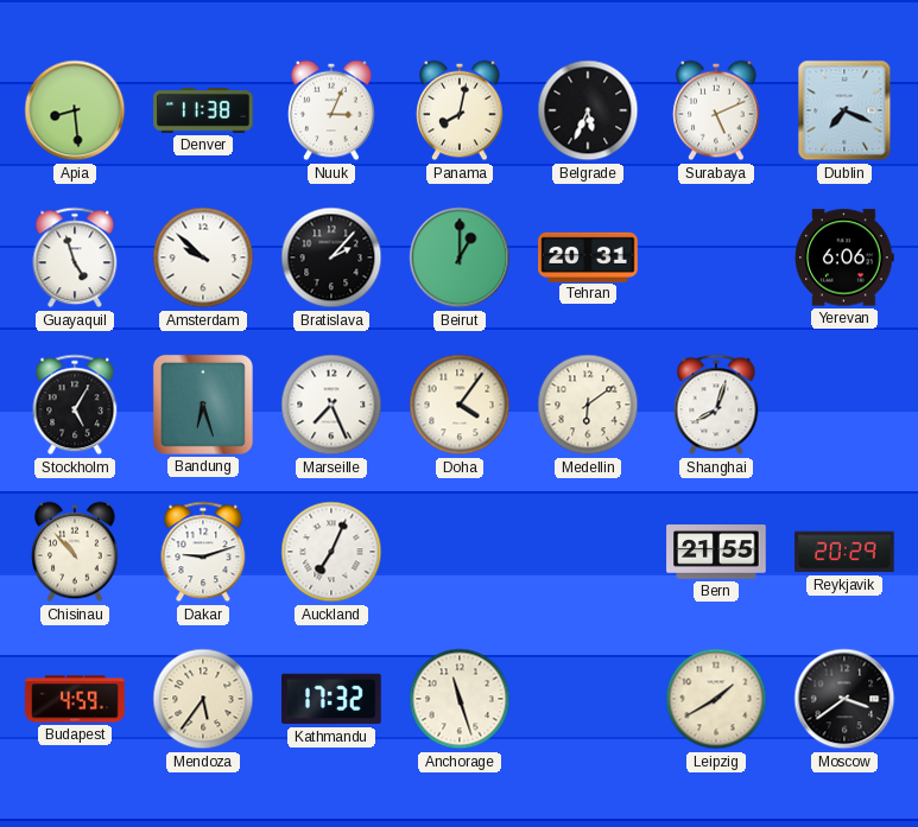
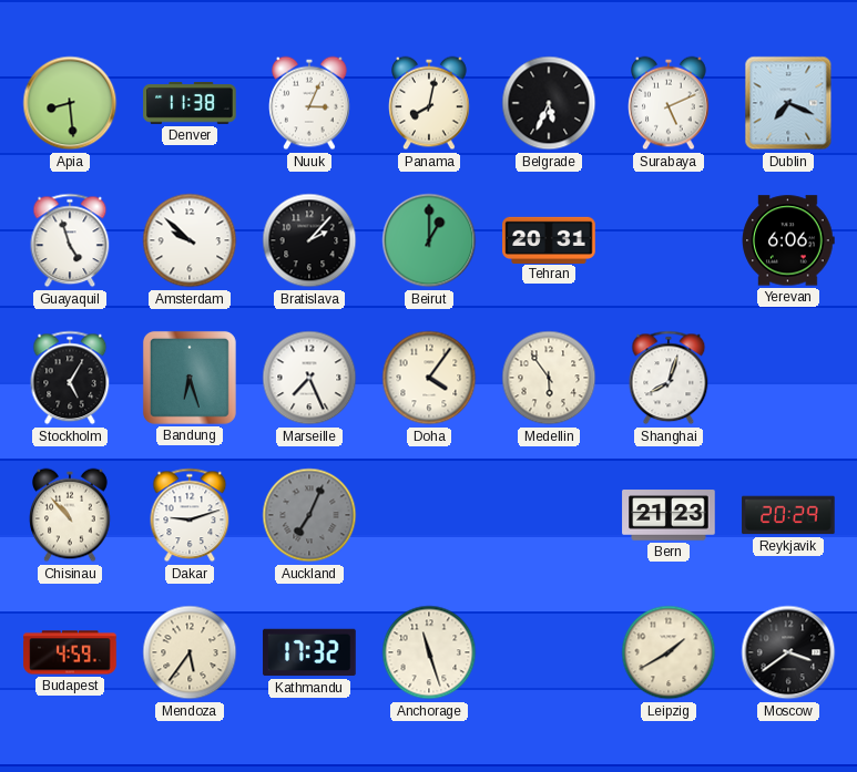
Medellin: 6:09 -> 5:54 (549, 378)
Auckland dial: white -> grey (309, 515)
Bern: 21:55 -> 21:23 (669, 515)
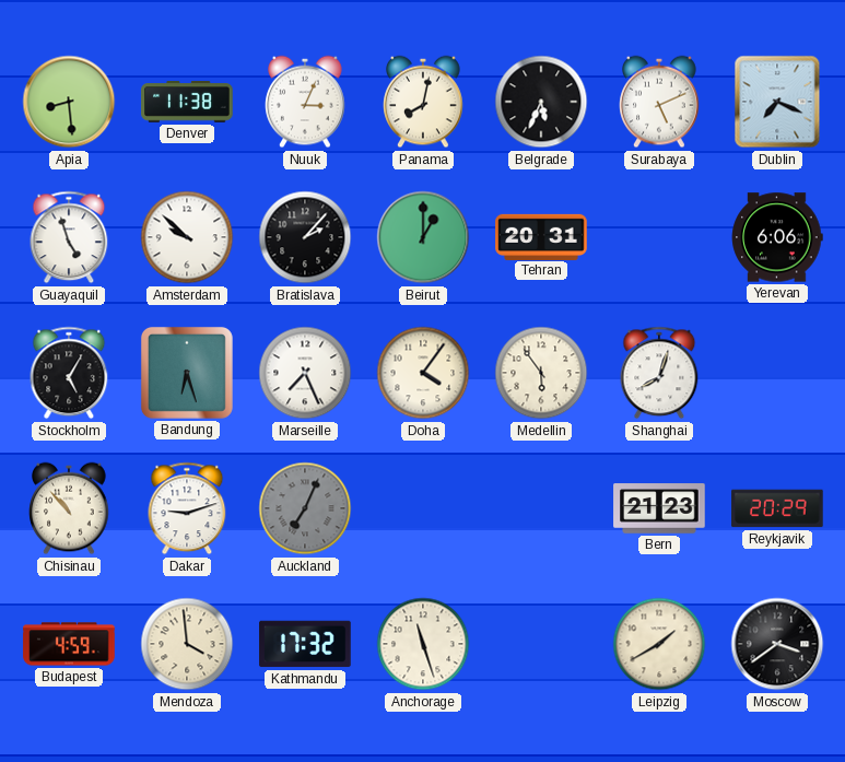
Mendoza: 5:36 -> 3:59 (187, 644)
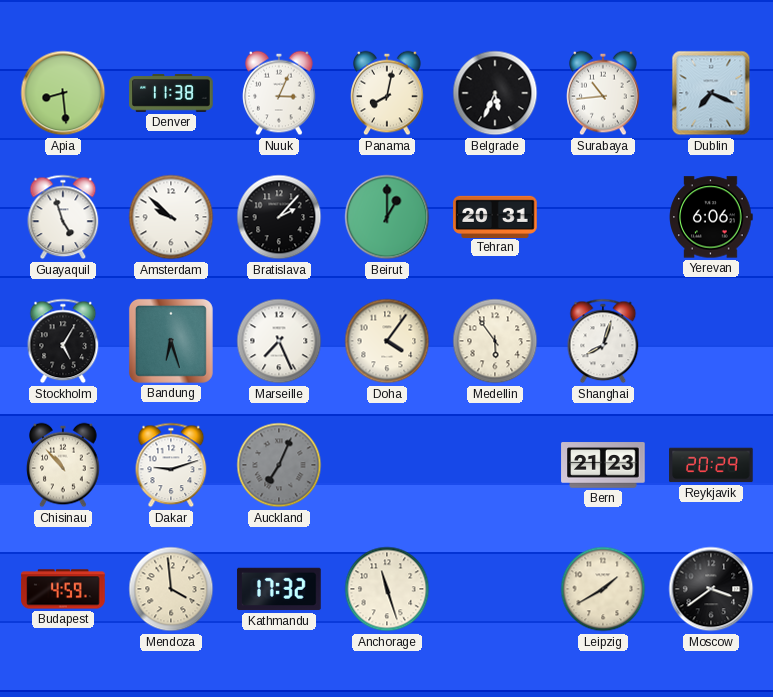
Surabaya: 5:11 -> 10:44 (603, 93)
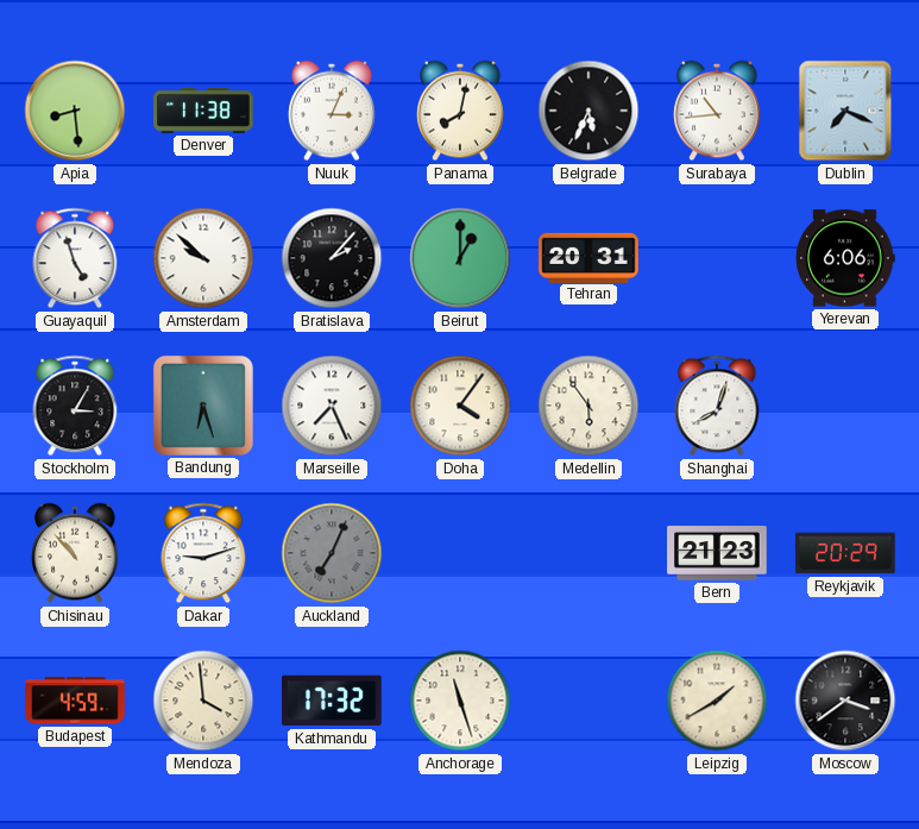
Stockholm: 5:05 -> 3:05 (75, 406)
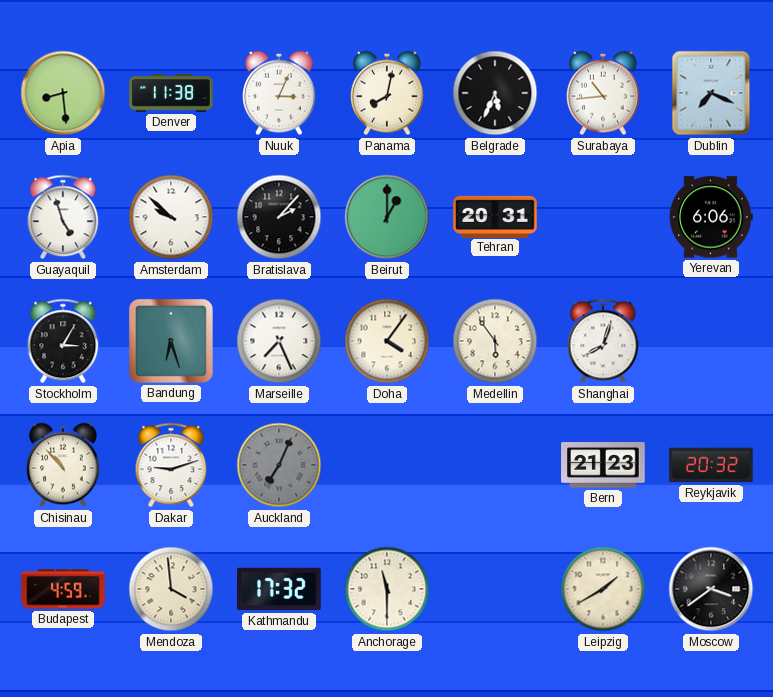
Reykjavik: 20:29 -> 20:32 (711, 465)
Anchorage: 11:27 -> 11:30 (387, 589)
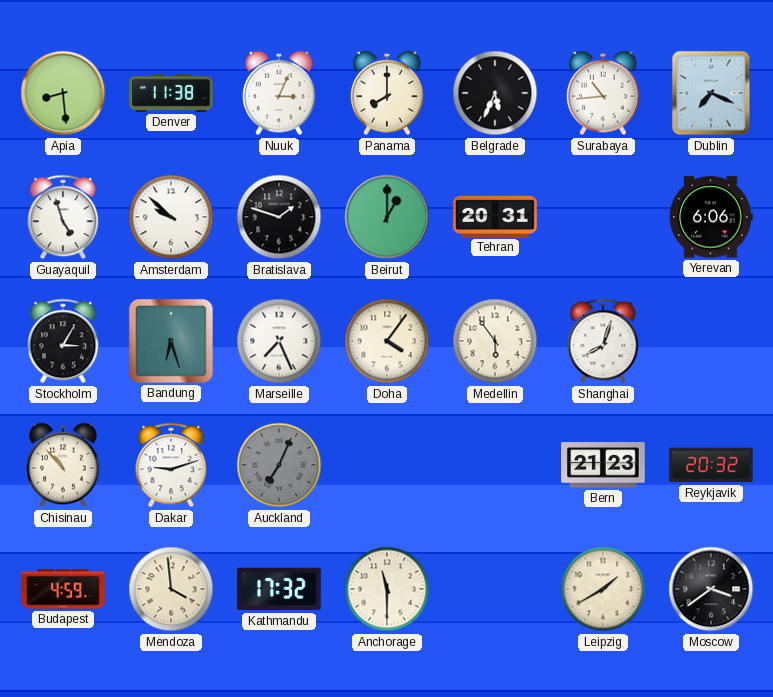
Panama: 8:02 -> 8:00 (387, 93)
Bratislava: 2:07 -> 1:48 (279, 217)
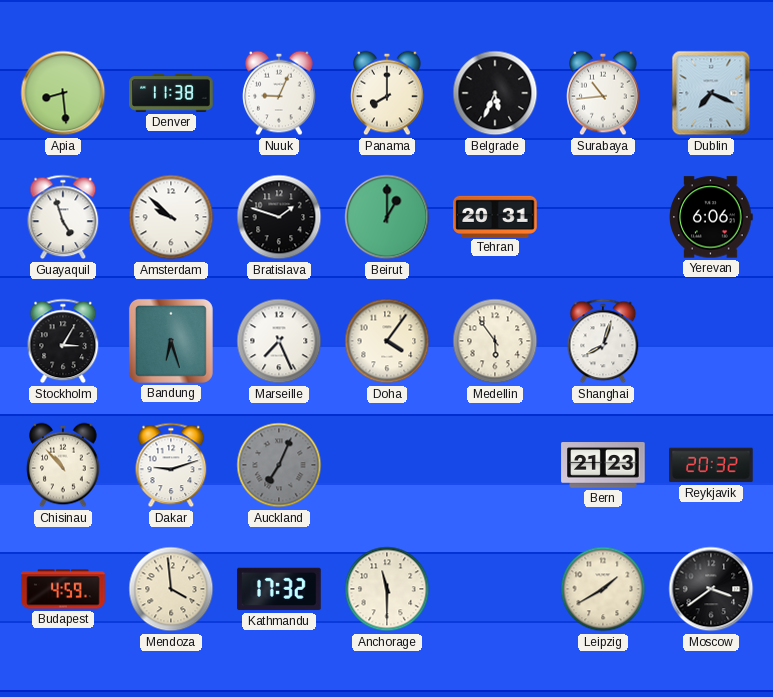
Nuuk: 3:04 -> 9:04 (279, 93)
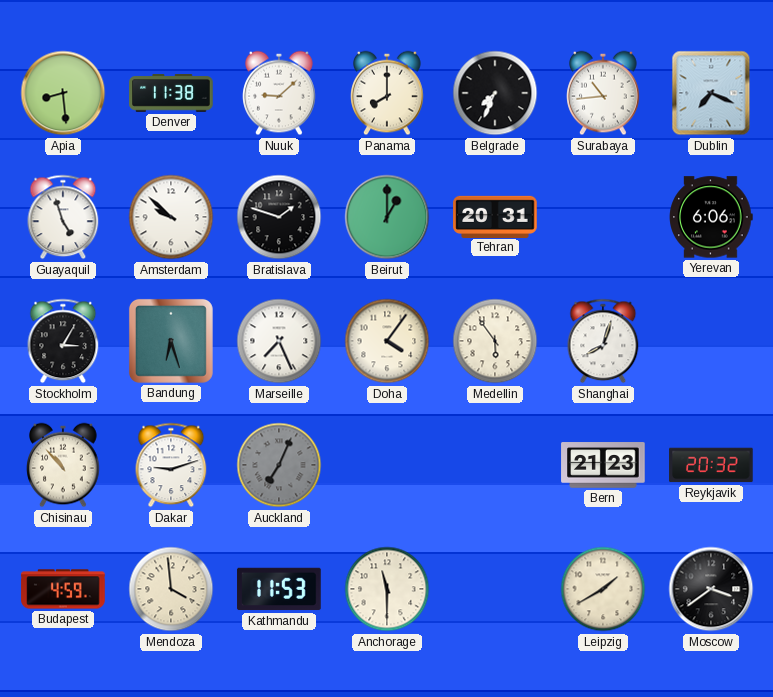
Nuuk: 9:04 -> 9:08 (279, 93)
Belgrade: 5:34 -> 7:34 (495, 93)
Kathmandu: 17:32 -> 11:53 (279, 589)
